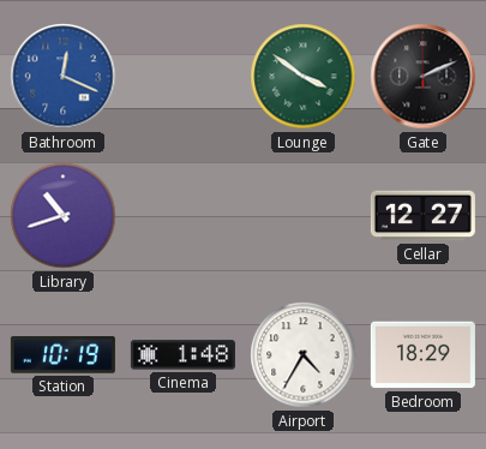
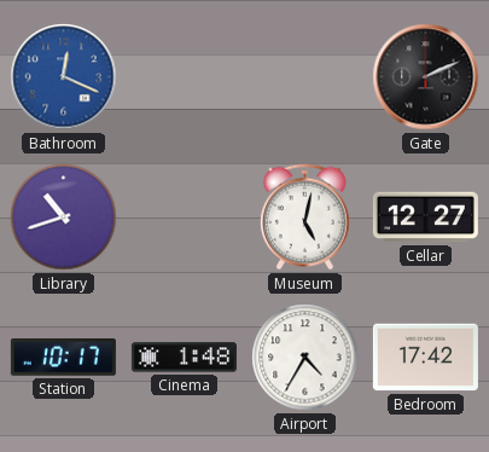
Lounge: 3:51 -> none (304, 77)
Museum: none -> 5:02 (304, 218)
Station: 10:19 -> 10:17 (63, 358)
Bedroom: 18:29 -> 17:42 (425, 358)
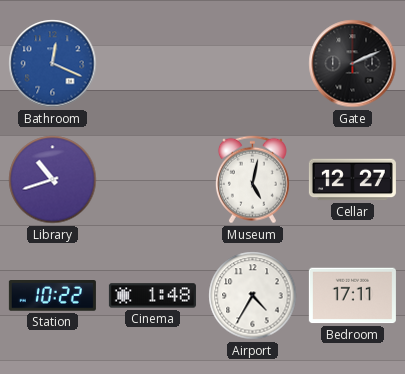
Station: 10:17 -> 10:22 (52, 296)
Bedroom: 17:42 -> 17:11 (352, 296)
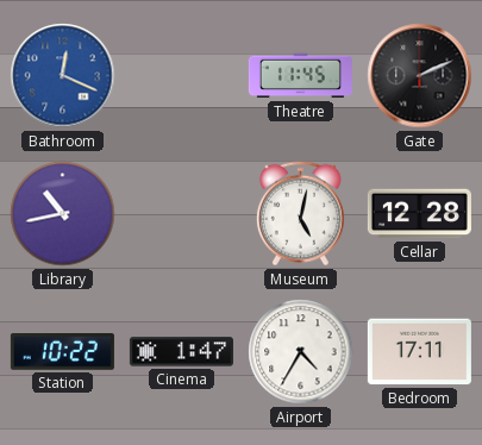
Theatre: none -> 11:45 (300, 76)
Library: 10:42 -> 10:43 (63, 214)
Cellar: 12:27 -> 12:28 (419, 214)
Cinema: 1:48 -> 1:47 (181, 352)
